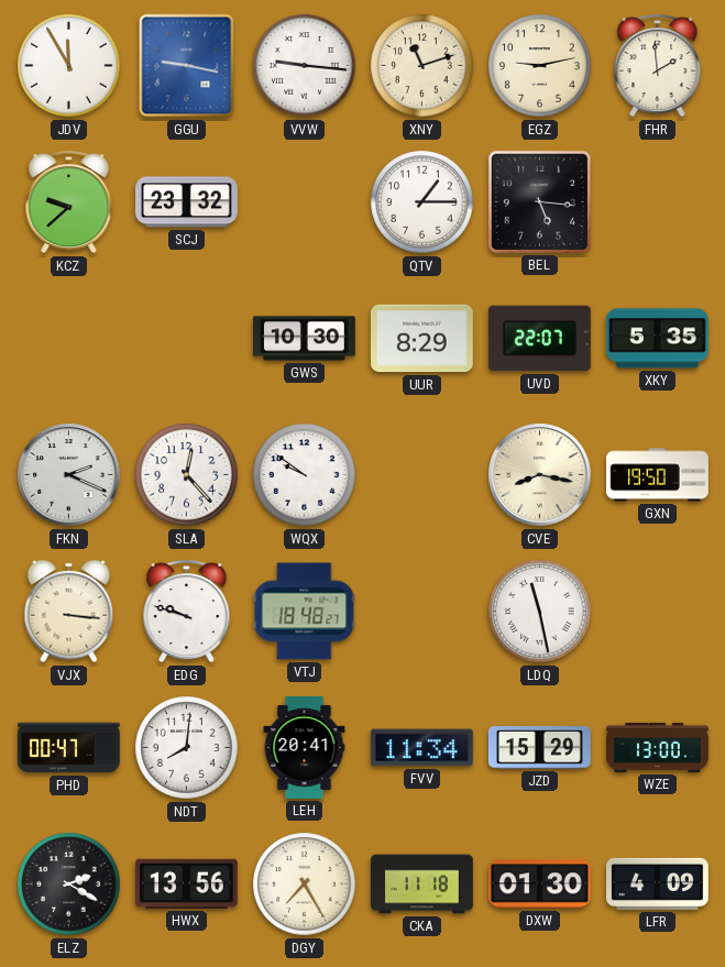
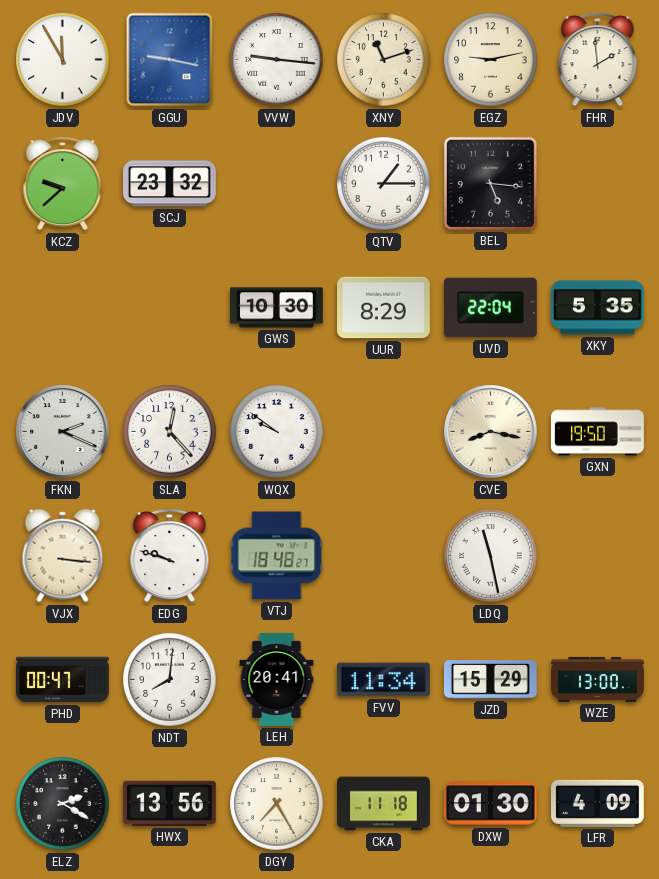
UVD: 22:07 -> 22:04 (490, 308)
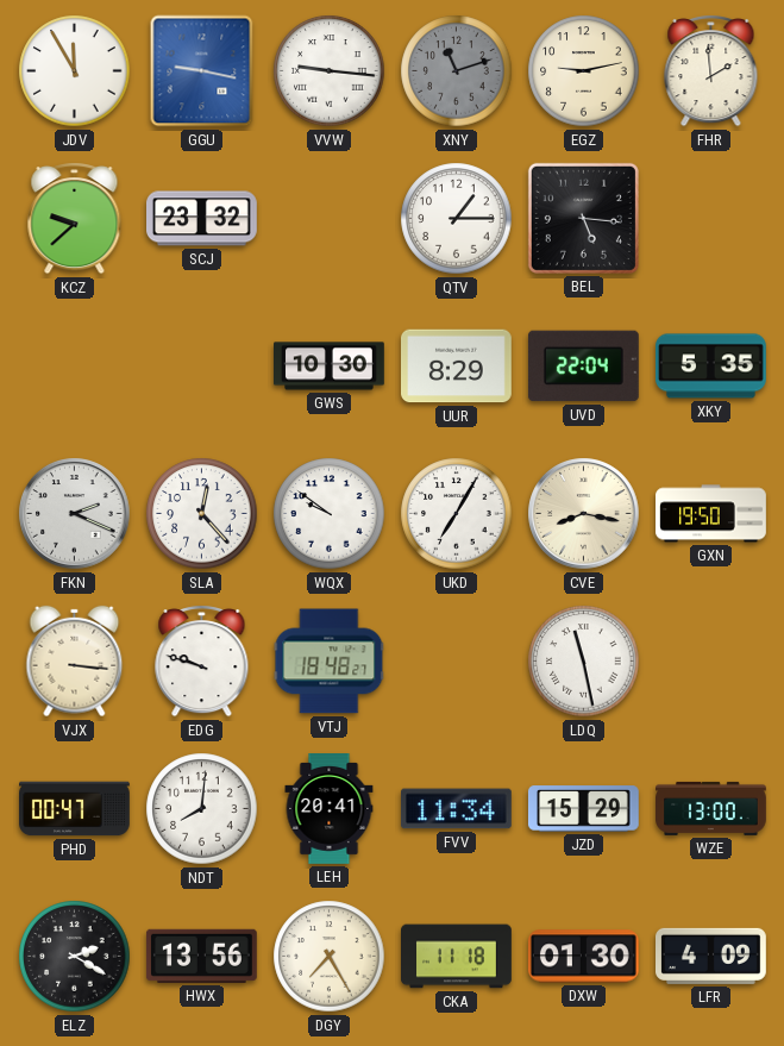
XNY dial: cream -> grey (457, 71)
UKD: none -> 7:05 (457, 514)
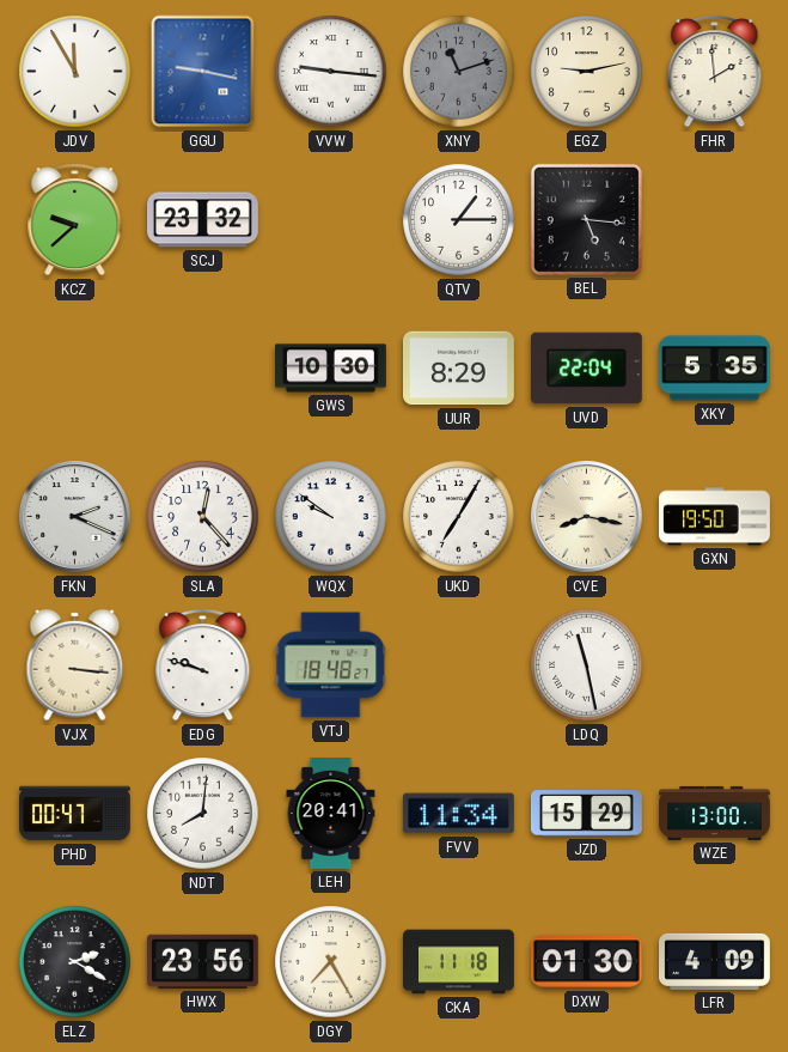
HWX: 13:56 -> 23:56 (202, 961)
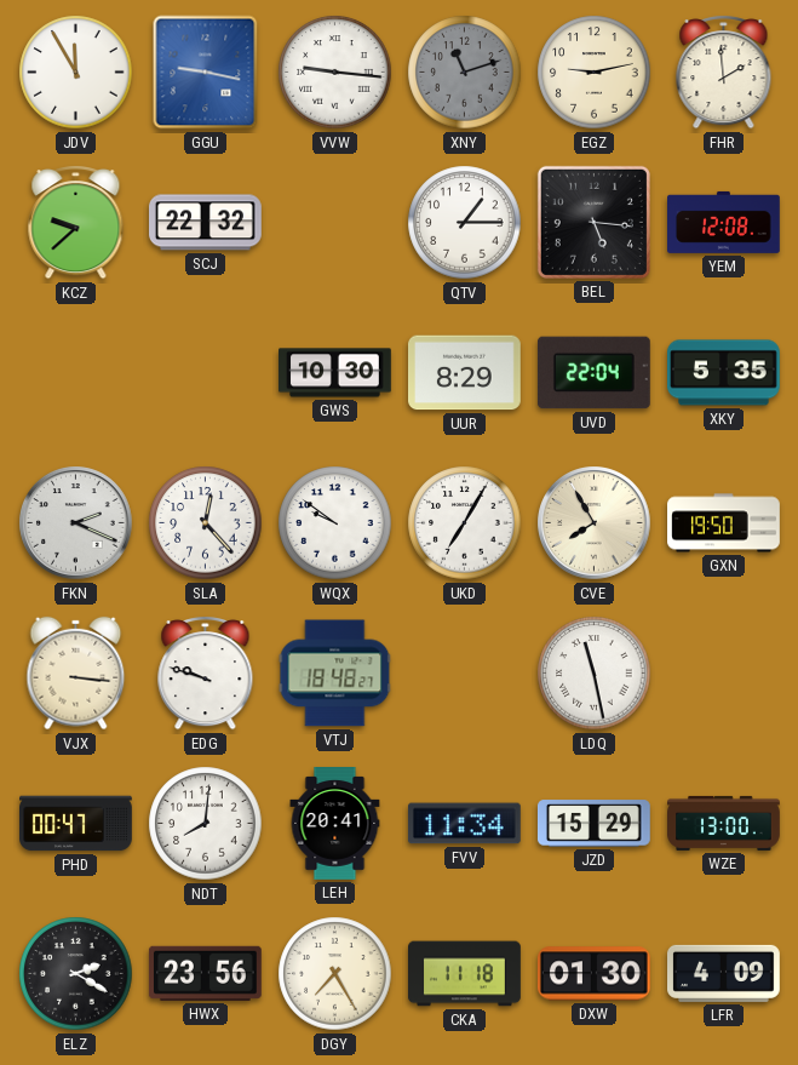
SCJ: 23:32 -> 22:32 (206, 223)
YEM: none -> 12:08 (724, 222)
CVE: 8:17 -> 7:55 (595, 523)
